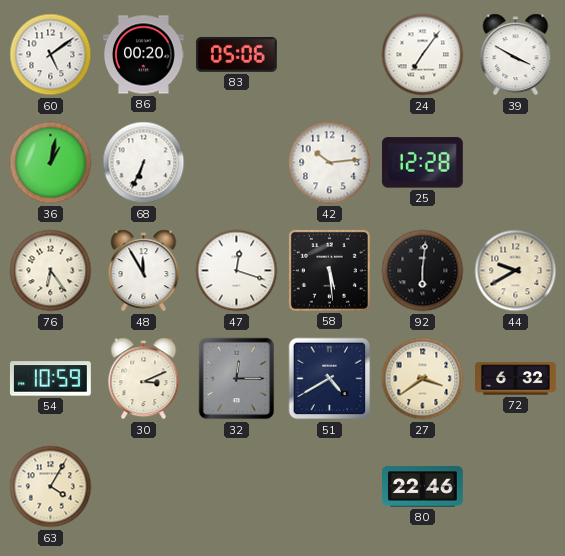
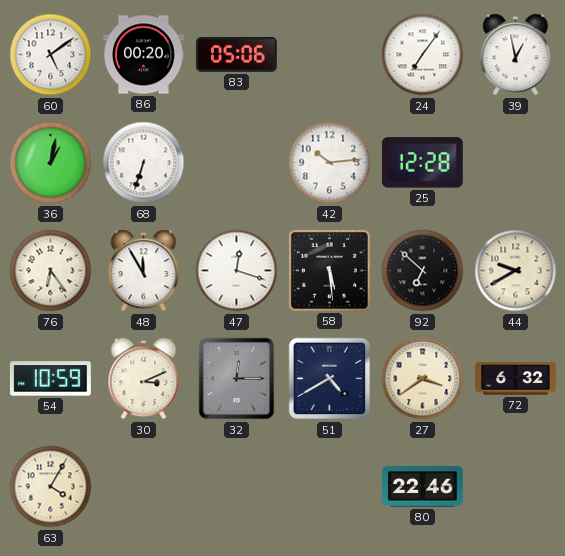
39: 3:50 -> 12:58 (516, 55)
68: 6:34 -> 6:33 (144, 163)
92: 6:01 -> 6:52 (423, 271)
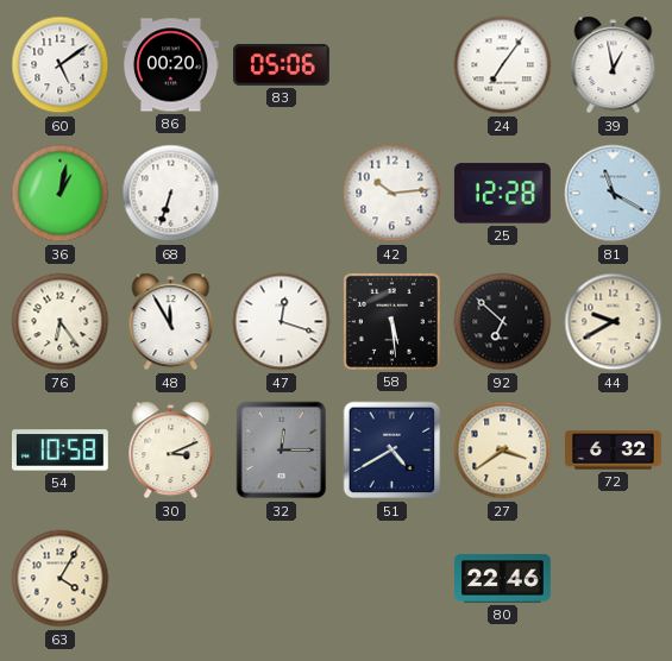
81: none -> 11:20 (614, 194)
54: 10:59 -> 10:58 (59, 451)
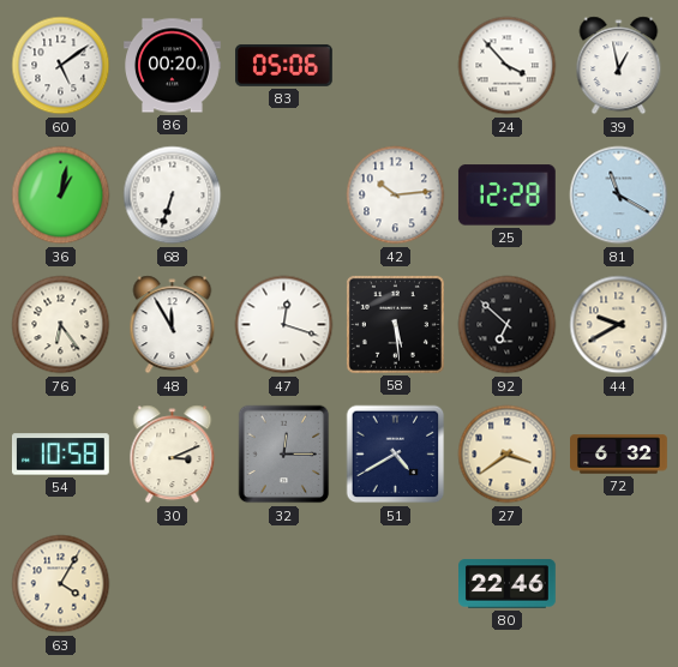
24: 7:06 -> 3:53 (508, 66)
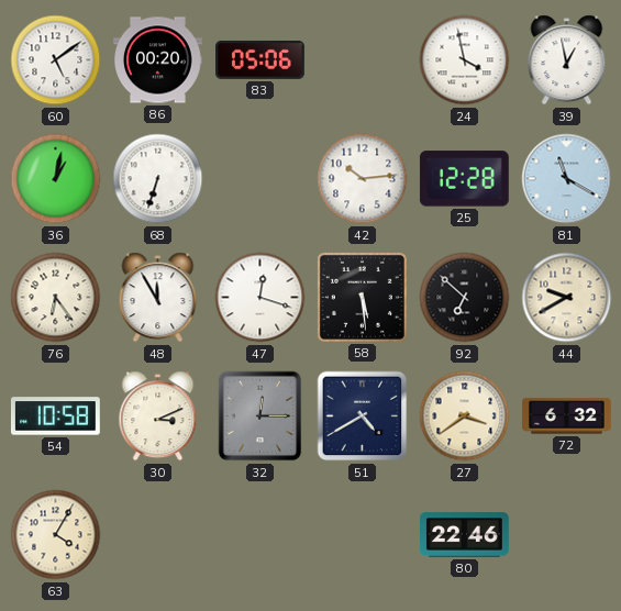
24: 3:53 -> 3:58 (465, 60)
